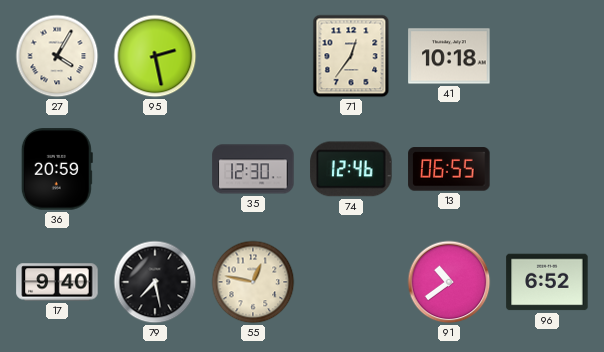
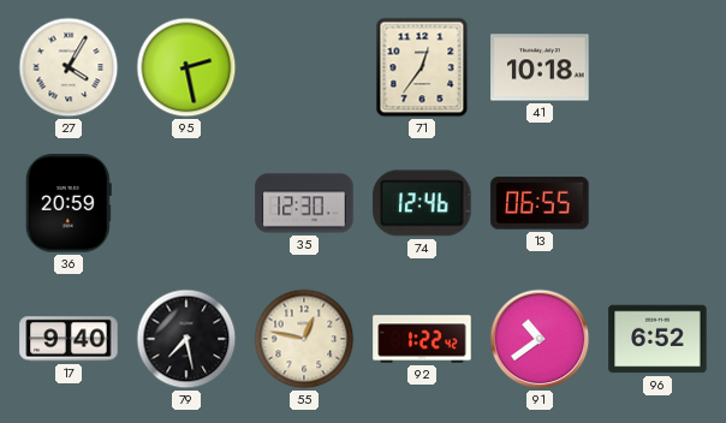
92: none -> 1:22 (422, 339)
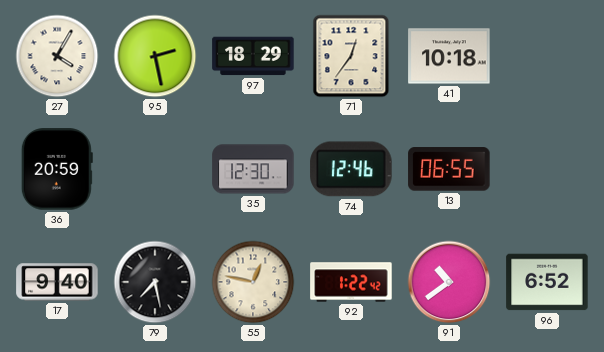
97: none -> 18:29 (253, 56)
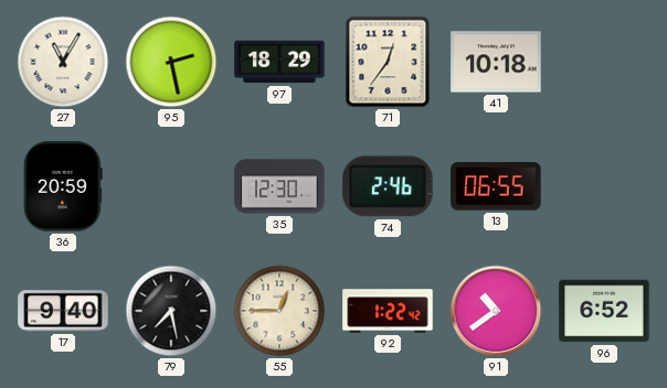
27: 4:05 -> 11:05 (63, 62)
74: 12:46 -> 2:46 (388, 186)
55: 12:47 -> 12:45 (279, 311)
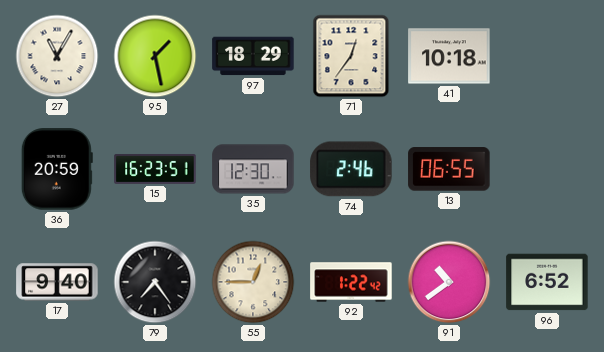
95: 2:28 -> 1:28 (155, 56)
15: none -> 16:23 (155, 169)
79: 7:28 -> 7:24 (155, 282)
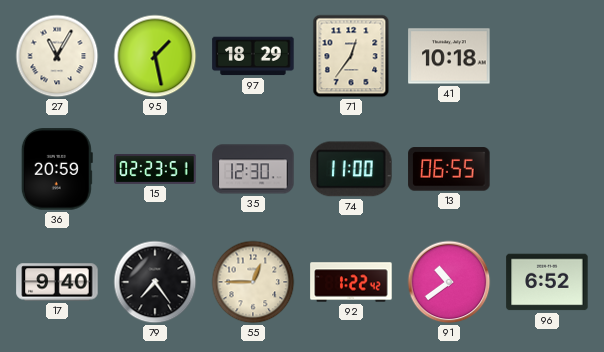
15: 16:23 -> 02:23 (155, 169)
74: 2:46 -> 11:00 (351, 169)
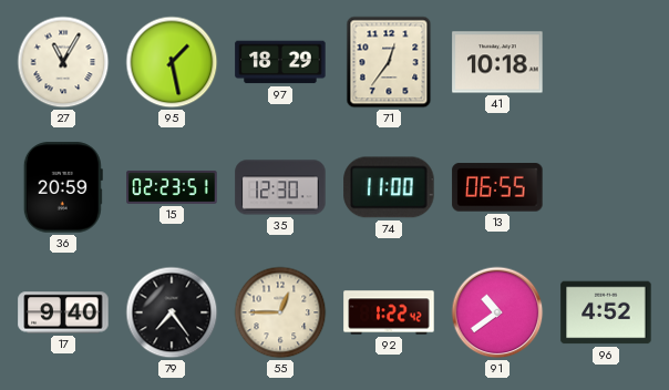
96: 6:52 -> 4:52 (606, 312)
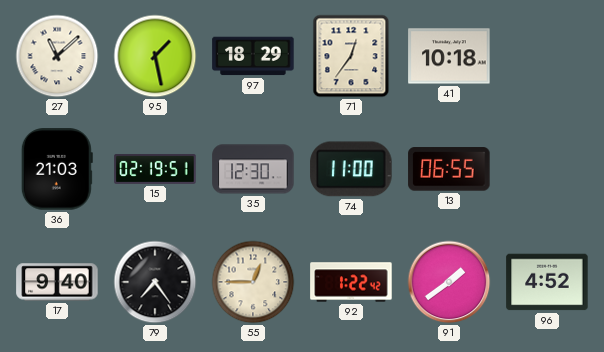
27: 11:05 -> 11:08 (57, 56)
36: 20:59 -> 21:03 (57, 169)
15: 02:23 -> 02:19 (155, 169)
91: 10:39 -> 1:39 (449, 282)
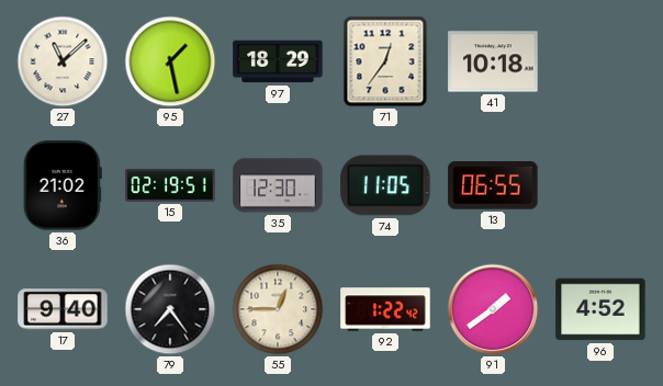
36: 21:03 -> 21:02 (63, 185)
74: 11:00 -> 11:05 (385, 185)
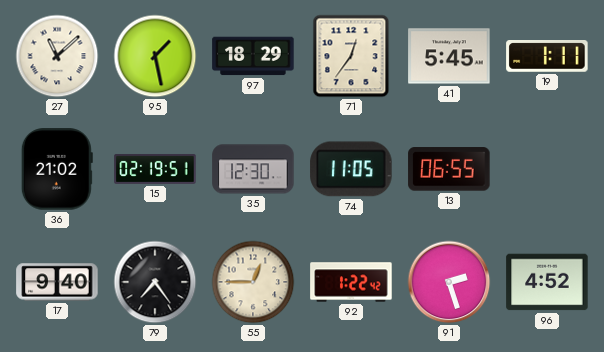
41: 10:18 -> 5:45 (449, 56)
19: none -> 1:11 (547, 56)
91: 1:39 -> 2:27 (449, 282)
